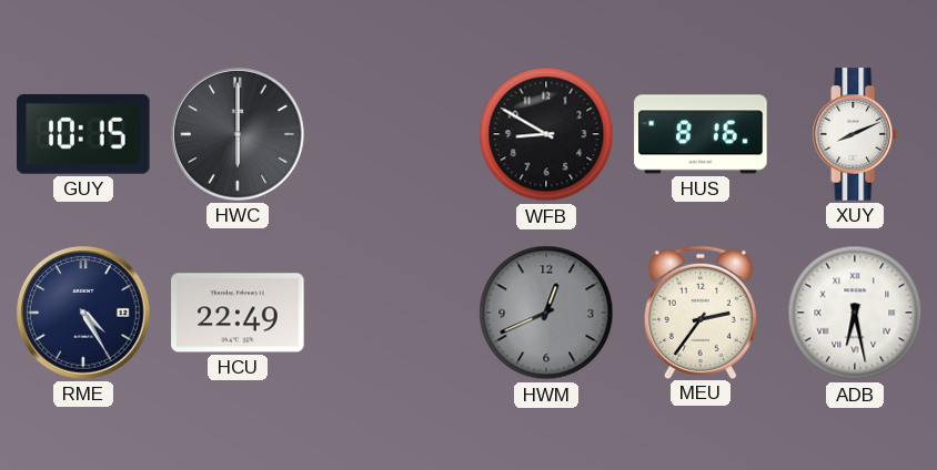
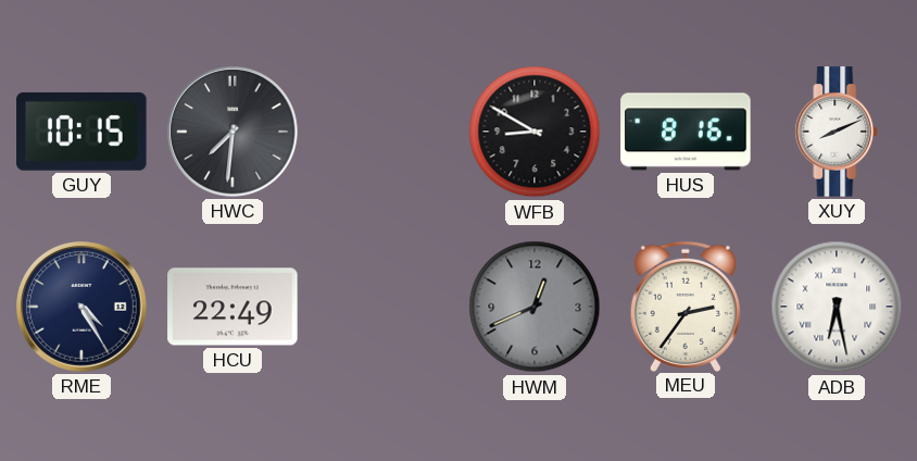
HWC: 6:00 -> 7:31 (233, 132)
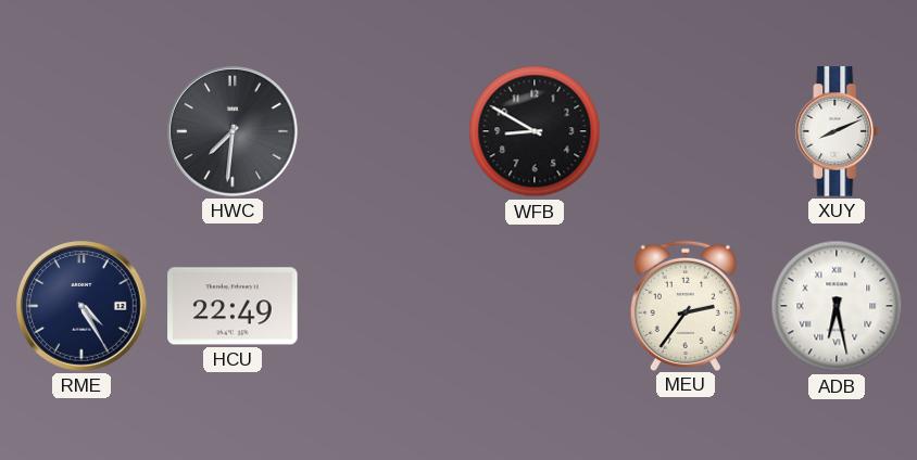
GUY: 10:15 -> none (81, 132)
HUS: 8:16 -> none (686, 132)
HWM: 12:41 -> none (535, 307)
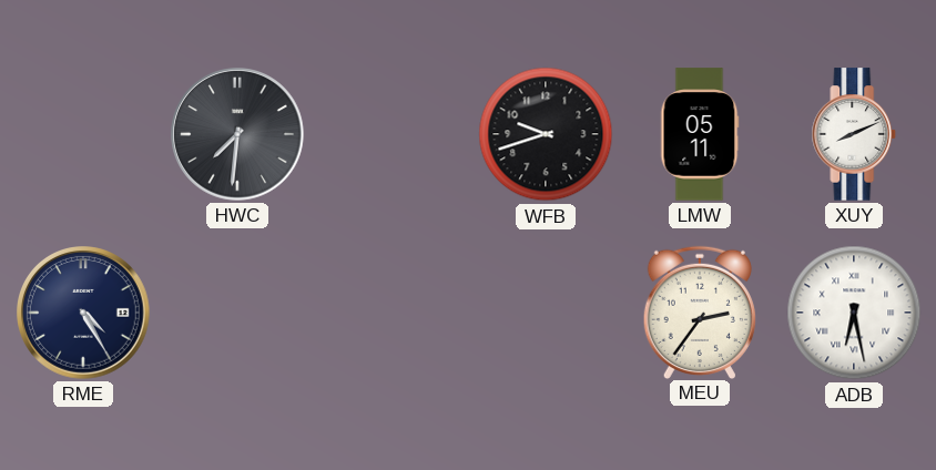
WFB: 8:50 -> 9:42 (546, 134)
LMW: none -> 05:11 (700, 134)
HCU: 22:49 -> none (233, 306)
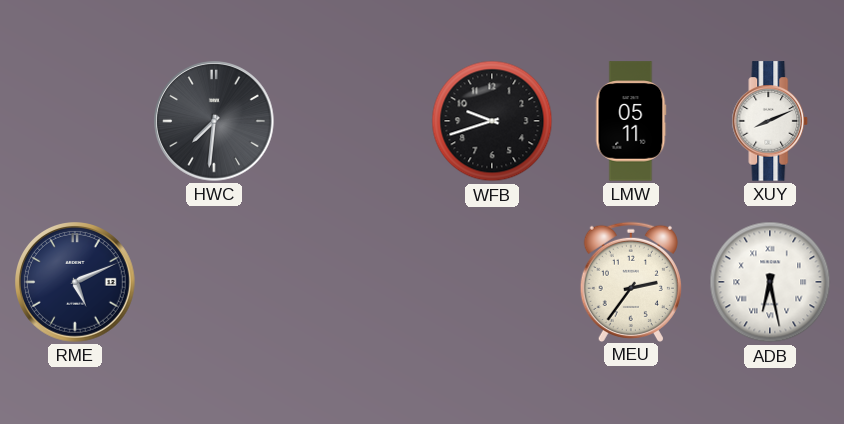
RME: 4:25 -> 5:11 (75, 282)
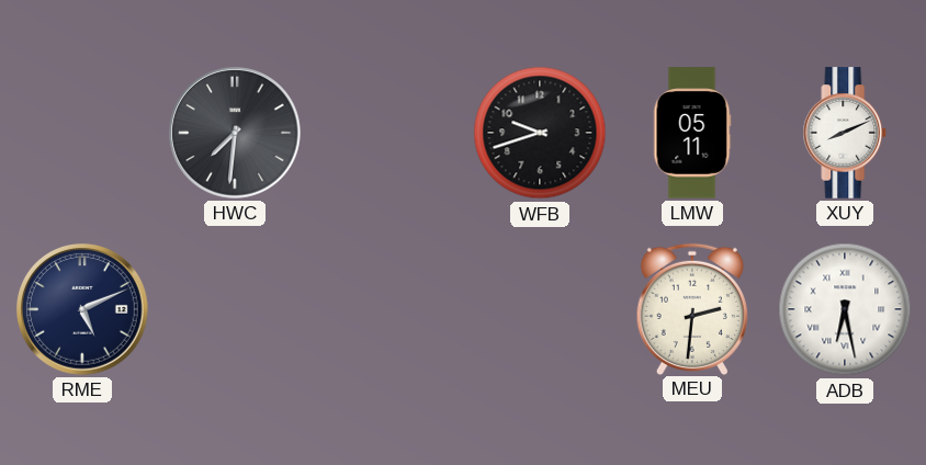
MEU: 2:36 -> 2:31 (692, 308)
